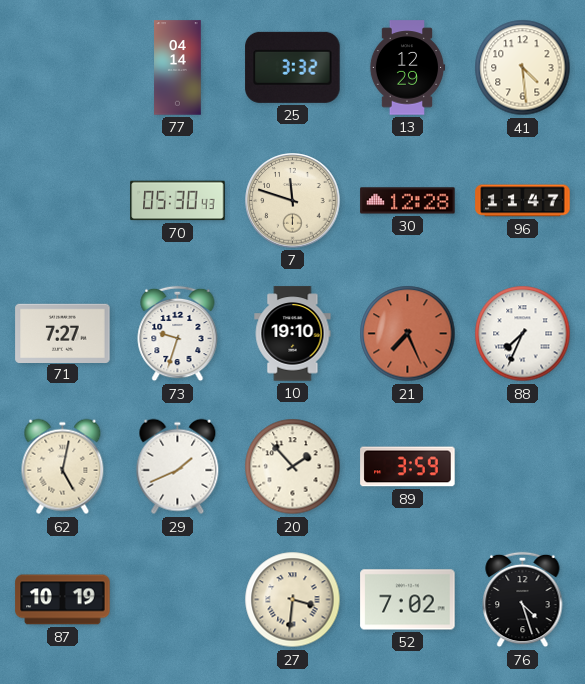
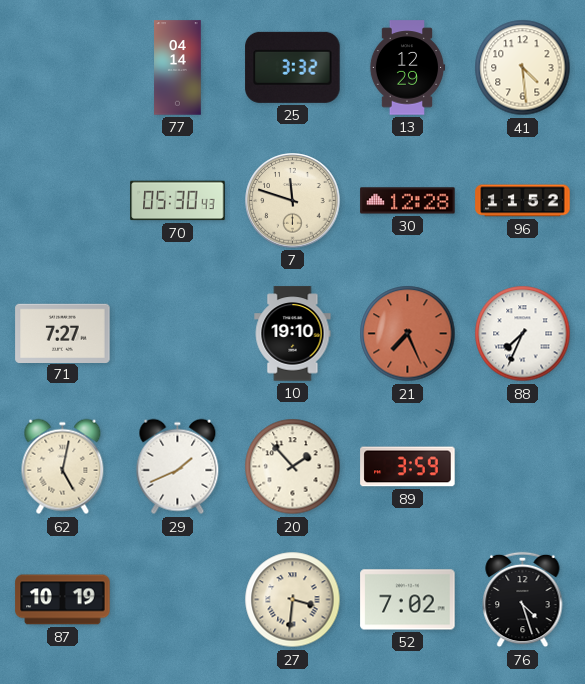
96: 11:47 -> 11:52 (523, 201)
73: 9:33 -> none (178, 334)
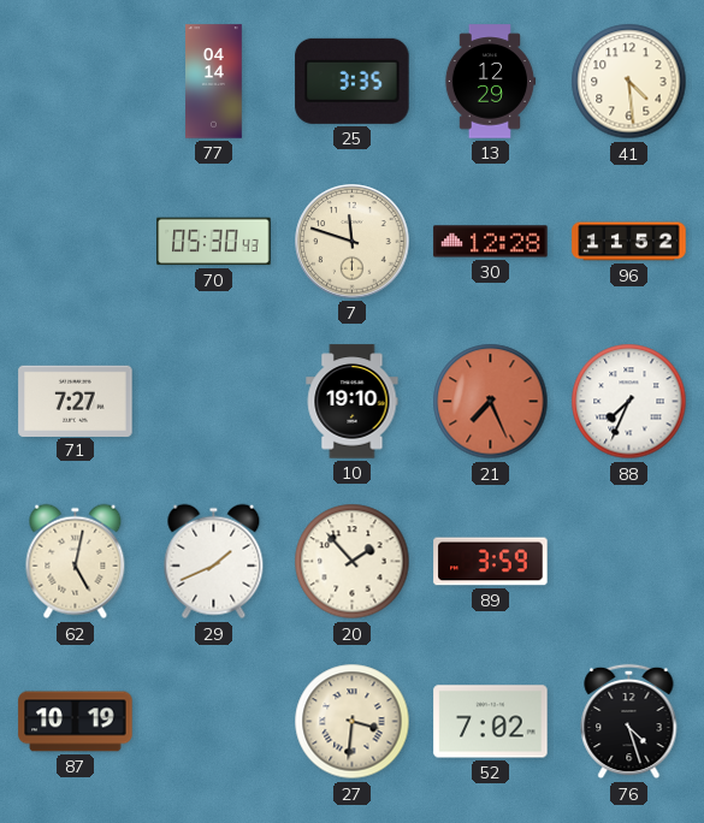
25: 3:32 -> 3:35 (353, 81)
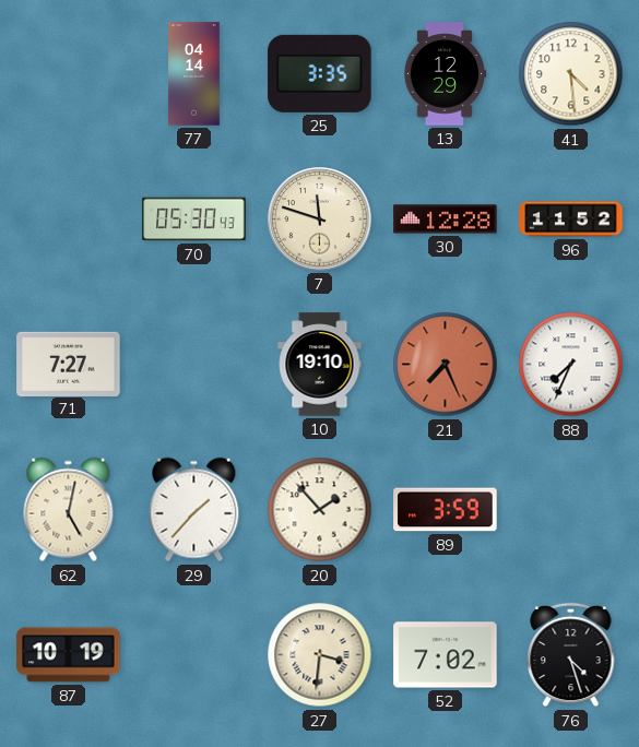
29: 1:41 -> 1:37 (194, 510)
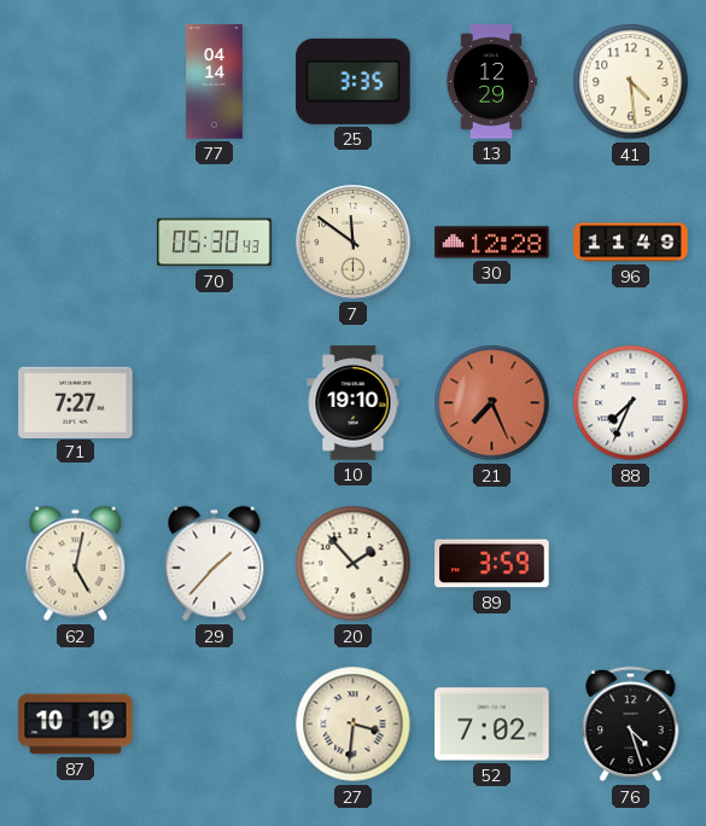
7: 11:48 -> 11:51 (354, 243)
96: 11:52 -> 11:49 (631, 243)
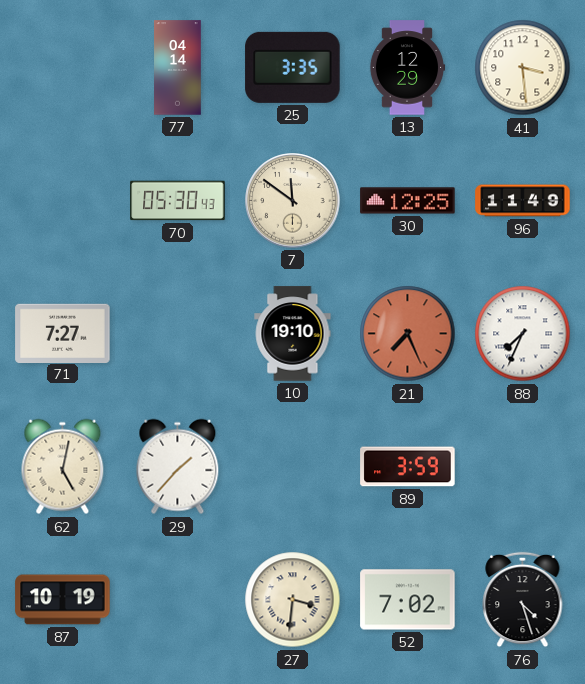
41: 4:29 -> 3:29 (523, 68)
30: 12:28 -> 12:25 (408, 201)
20: 1:53 -> none (354, 564)
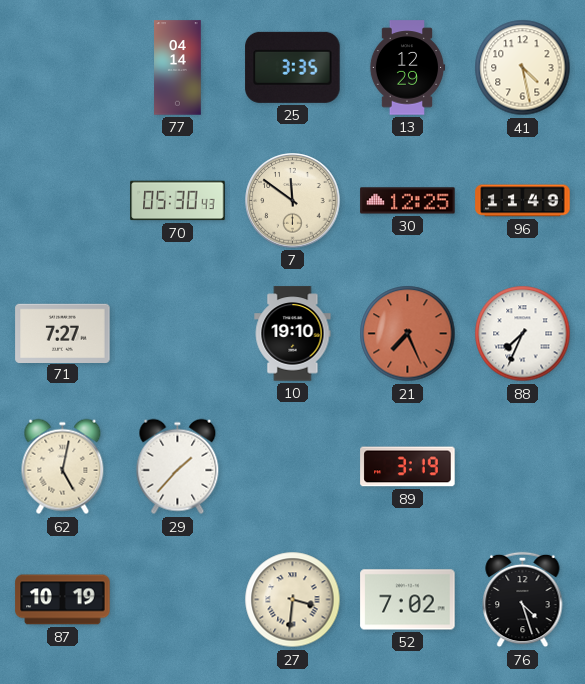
41: 3:29 -> 4:28 (523, 68)
89: 3:59 -> 3:19 (408, 467)
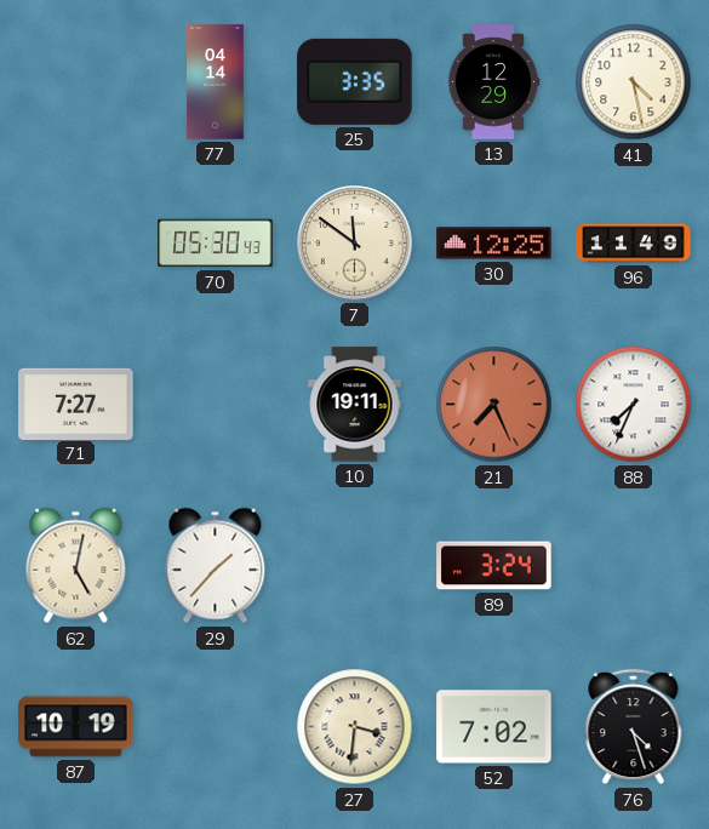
10: 19:10 -> 19:11 (355, 405)
89: 3:19 -> 3:24 (494, 566)
